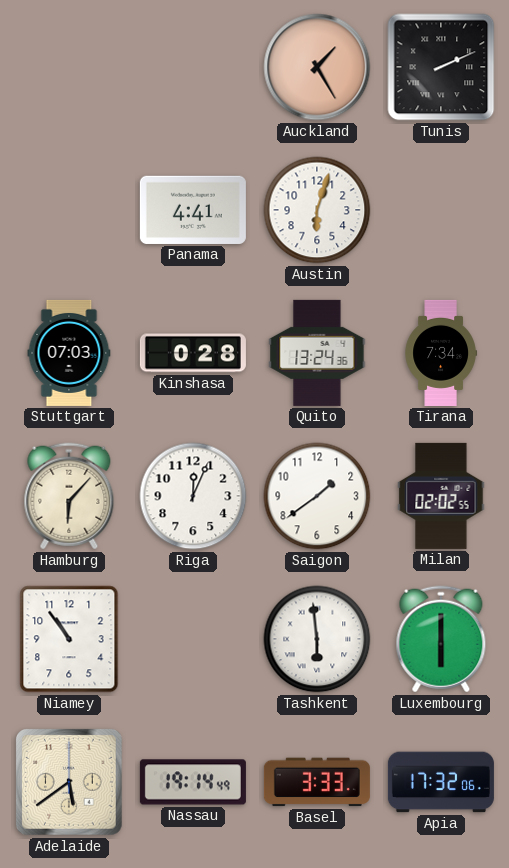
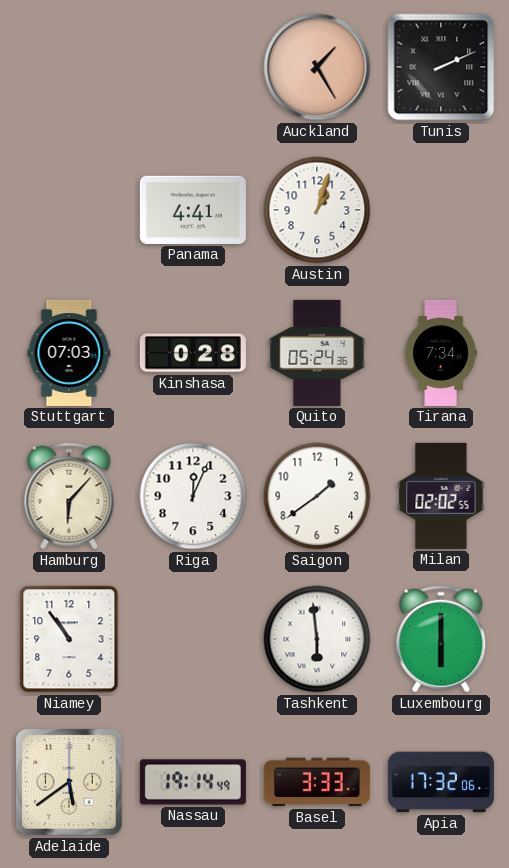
Austin: 6:03 -> 1:03 (317, 210)
Quito: 13:24 -> 05:24 (317, 353)
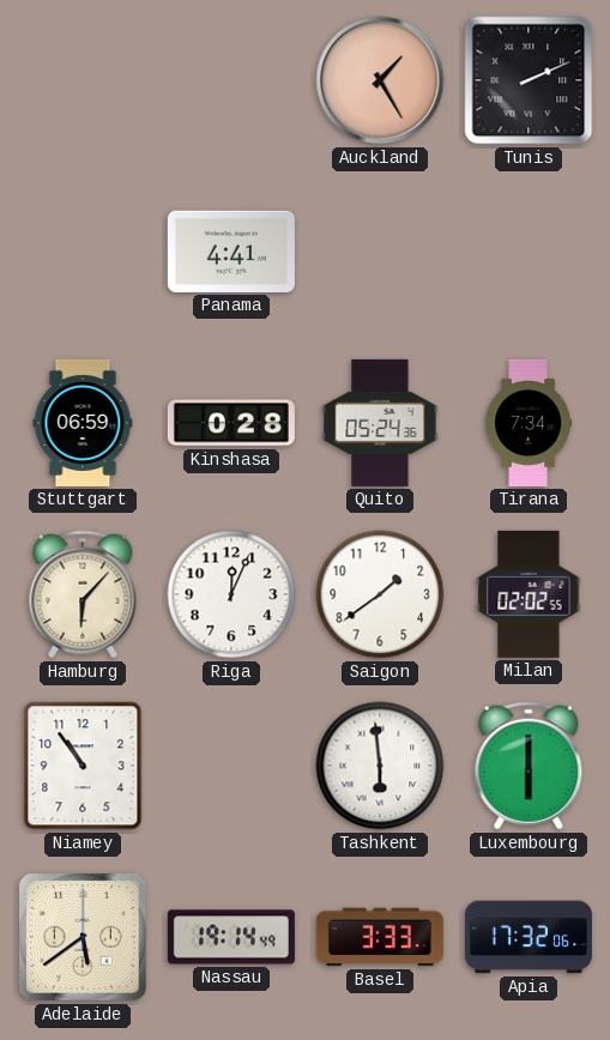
Austin: 1:03 -> none (317, 210)
Stuttgart: 07:03 -> 06:59 (83, 423)
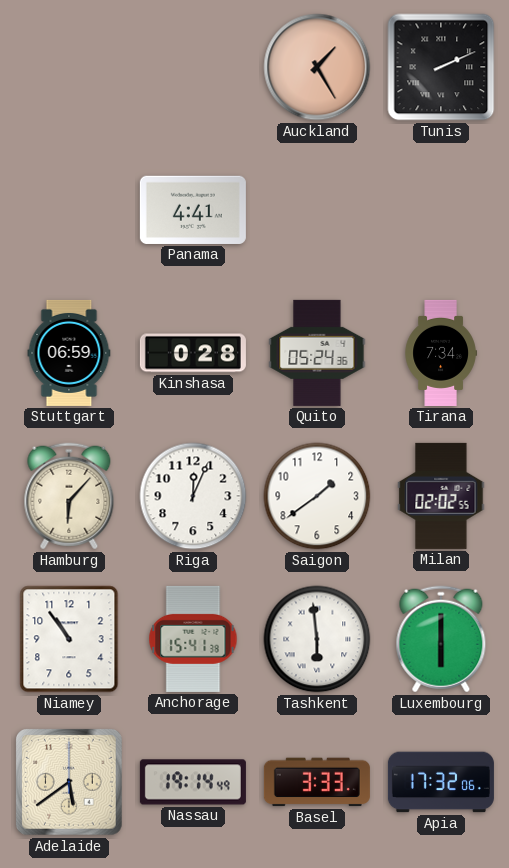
Anchorage: none -> 15:41 (193, 639)
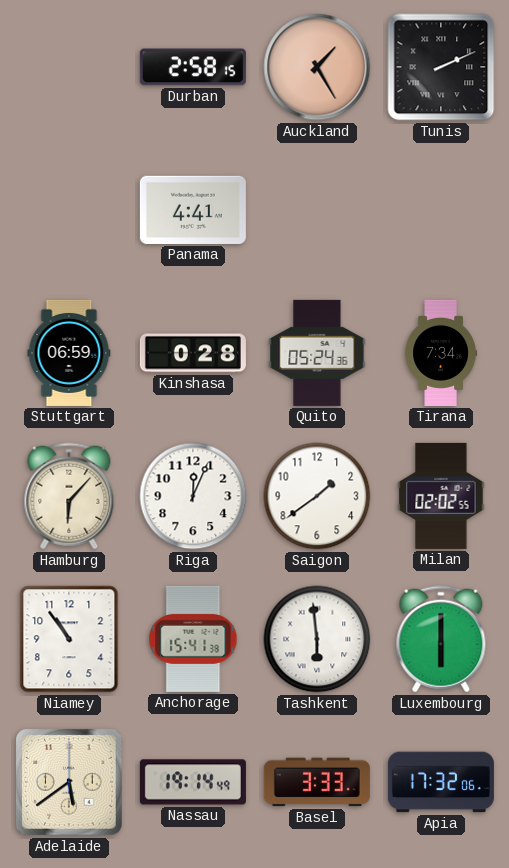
Durban: none -> 2:58 (193, 67)
